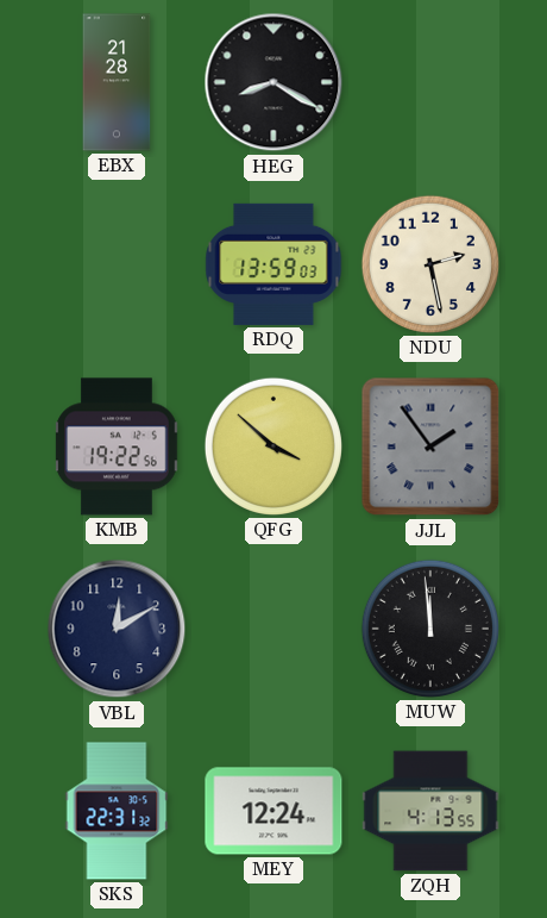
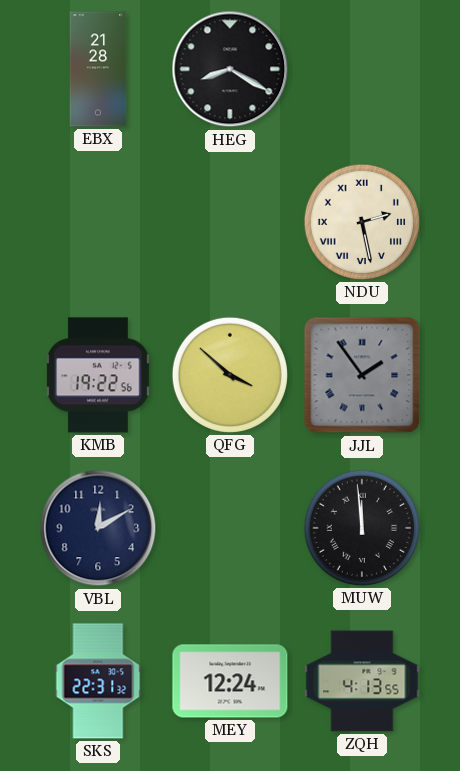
RDQ: 13:59 -> none (273, 264)
NDU numerals: Arabic -> Roman (362, 222)
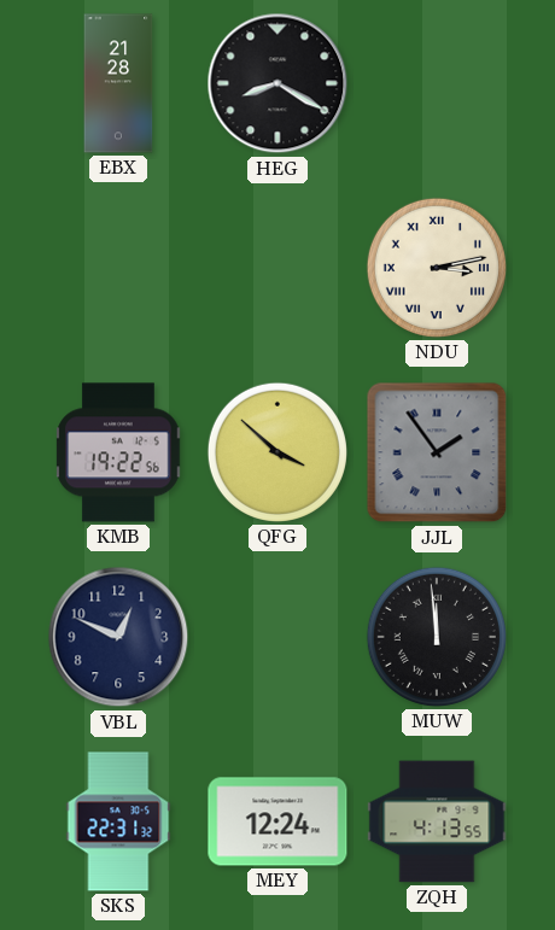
NDU: 2:28 -> 3:13 (437, 268)
VBL: 12:10 -> 12:49 (118, 637)
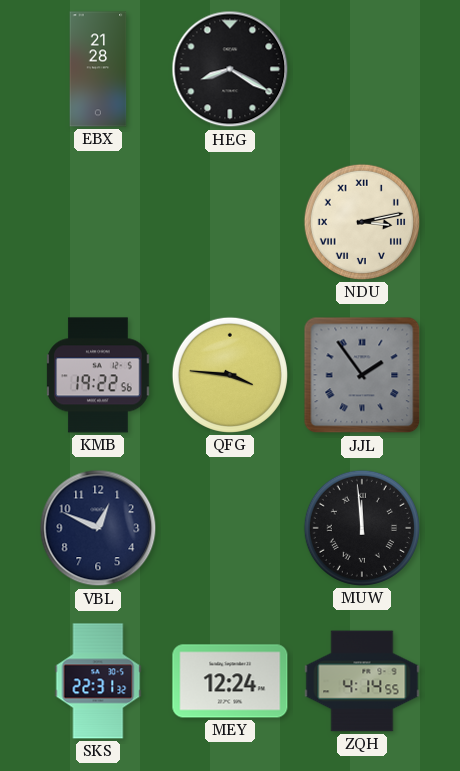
QFG: 3:52 -> 3:46 (230, 375)
ZQH: 4:13 -> 4:14 (362, 681)
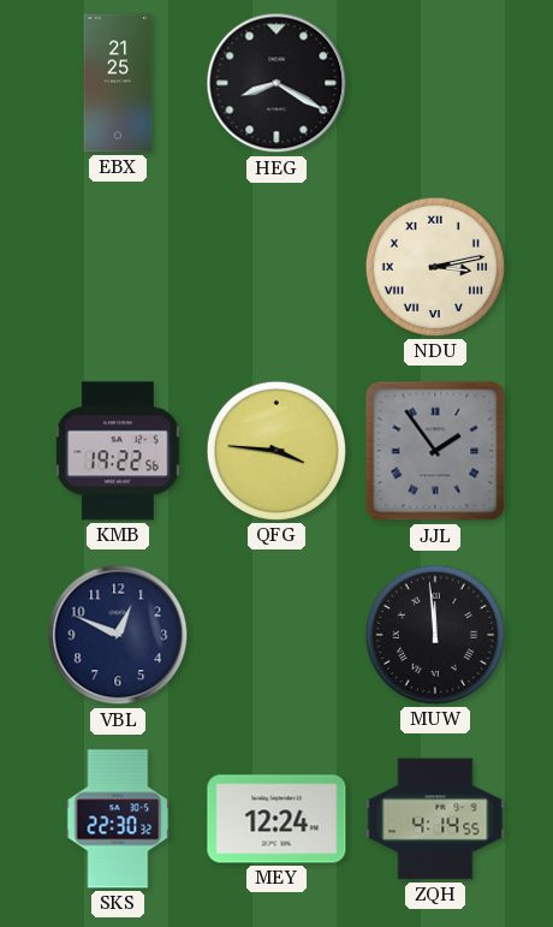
EBX: 21:28 -> 21:25 (118, 83)
SKS: 22:31 -> 22:30 (118, 819)
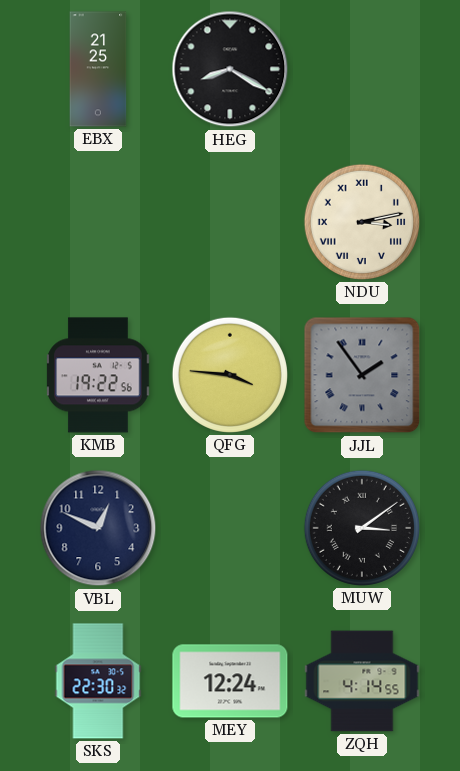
MUW: 11:59 -> 3:09 (362, 528)
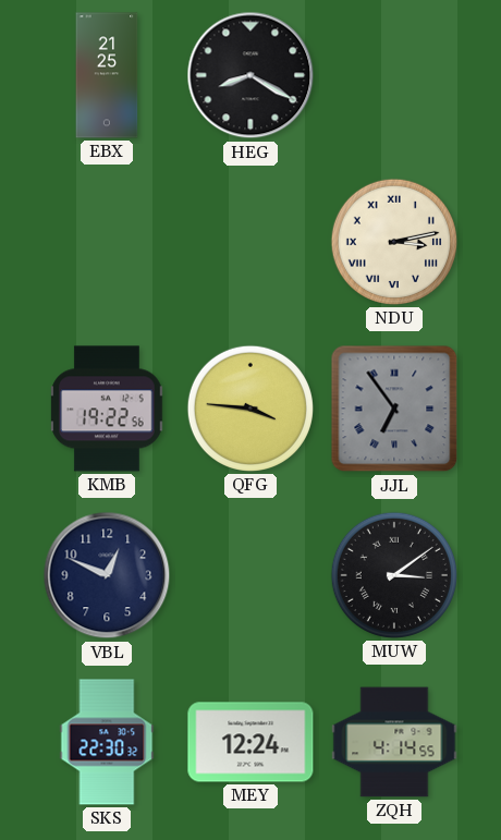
JJL: 1:54 -> 6:54 (394, 409)
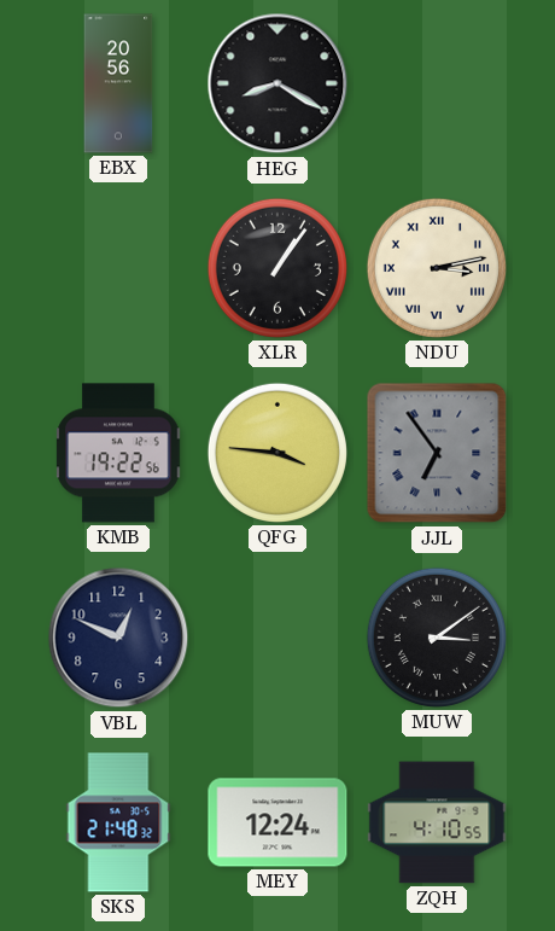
EBX: 21:25 -> 20:56 (118, 83)
XLR: none -> 1:06 (277, 268)
SKS: 22:30 -> 21:48 (118, 822)
ZQH: 4:14 -> 4:10 (437, 822)
